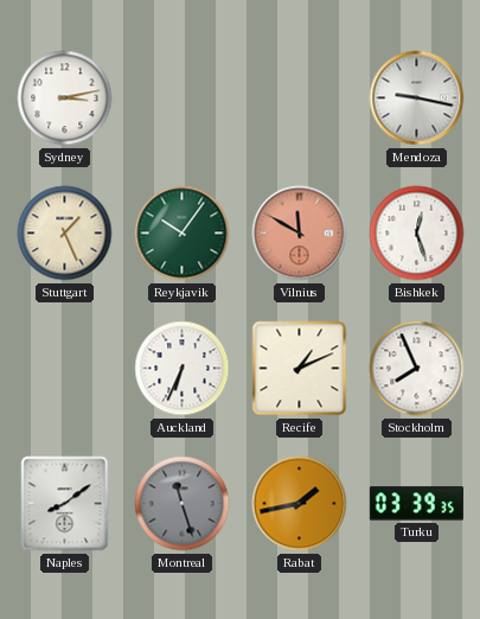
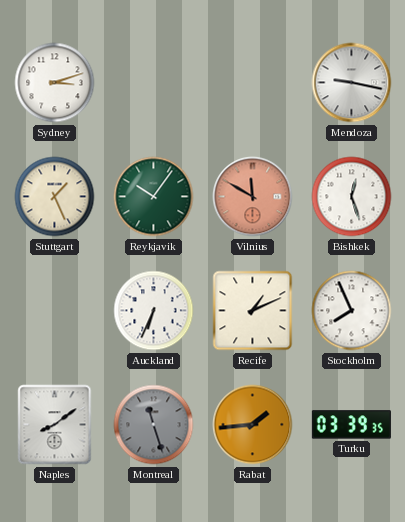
Sydney: 3:13 -> 3:12 (55, 83)
Rabat: 1:43 -> 1:44 (253, 425)
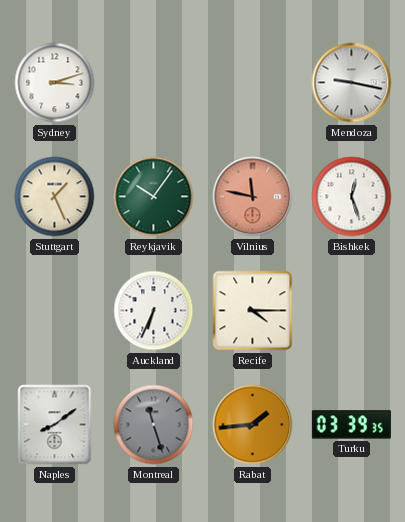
Vilnius: 11:50 -> 11:47 (253, 197)
Recife: 1:11 -> 4:15 (253, 311)
Stockholm: 7:56 -> none (352, 311)
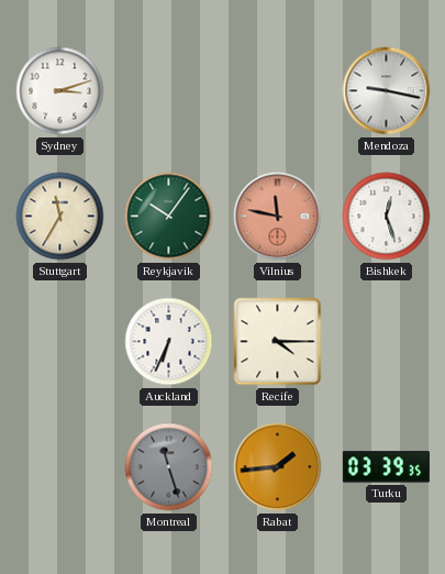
Stuttgart: 1:26 -> 11:35 (60, 217)
Naples: 8:09 -> none (55, 425)
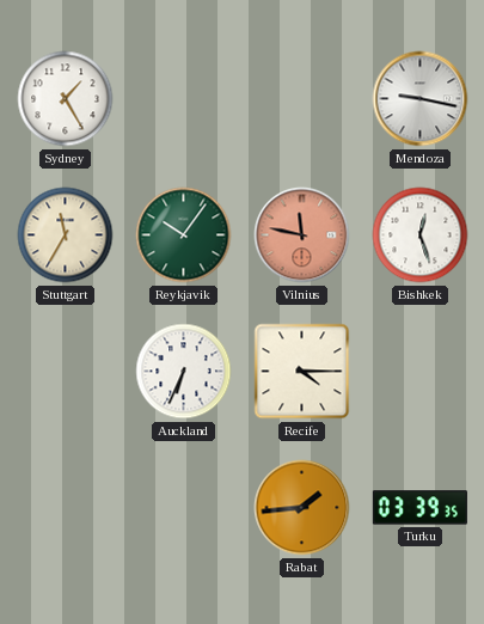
Sydney: 3:12 -> 1:25 (66, 99)
Montreal: 11:27 -> none (169, 467)
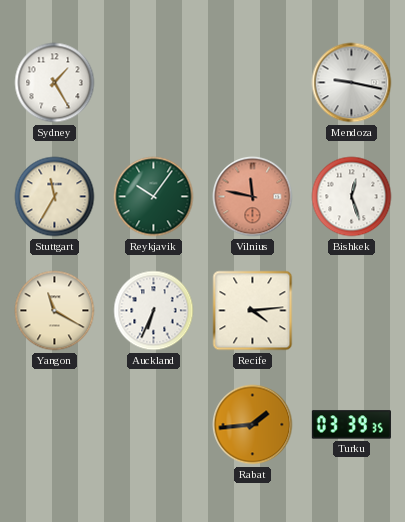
Yangon: none -> 11:20 (55, 311)
Recife: 4:15 -> 4:14 (253, 311)
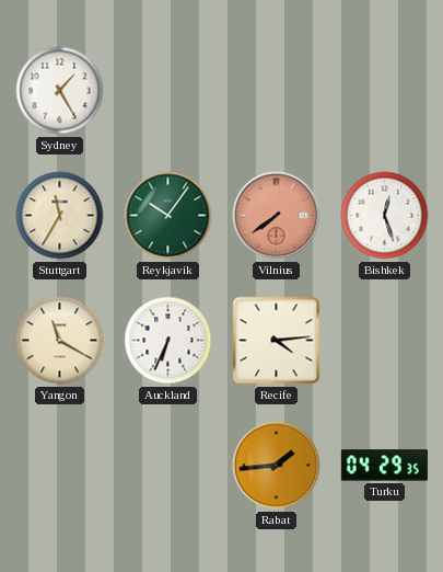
Mendoza: 9:17 -> none (352, 83)
Vilnius: 11:47 -> 7:39 (277, 216)
Turku: 03:39 -> 04:29 (384, 466)
